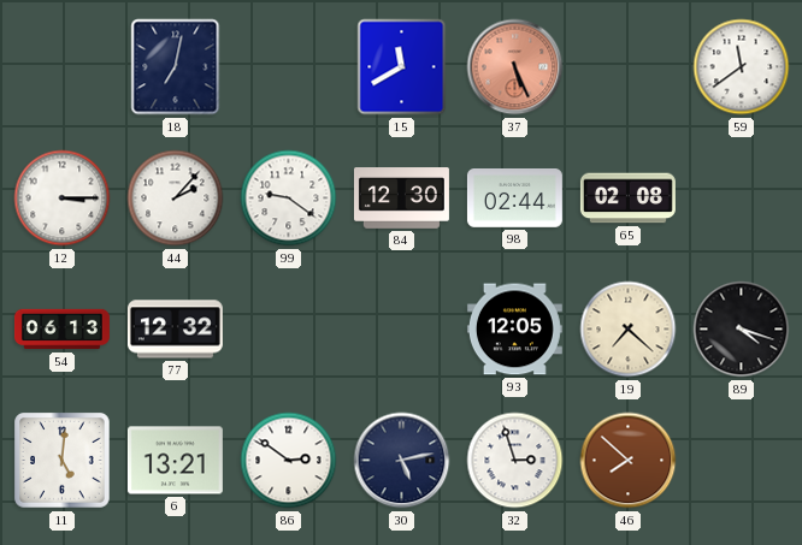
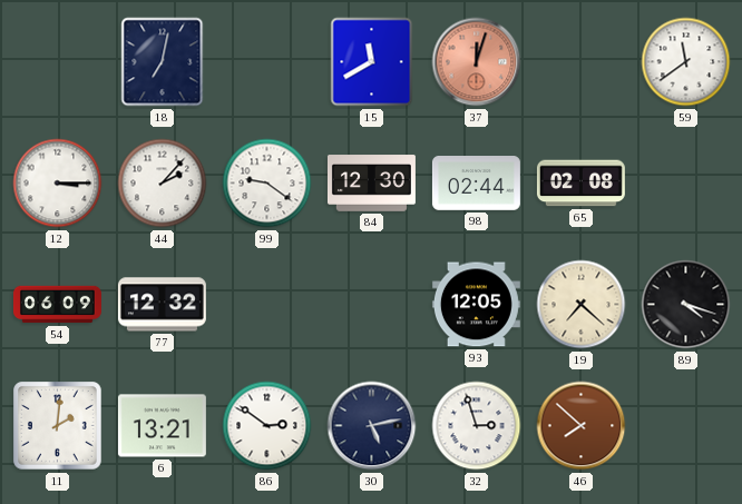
37: 5:26 -> 12:03 (477, 62)
54: 06:13 -> 06:09 (57, 305)
11: 5:01 -> 2:01 (58, 426)
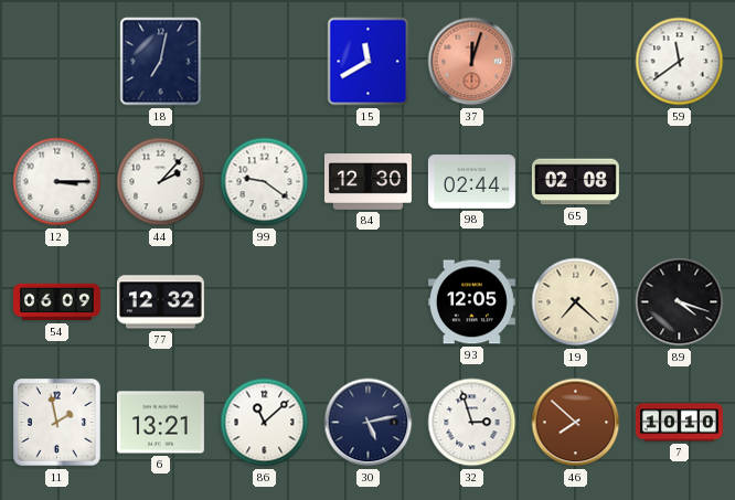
11: 2:01 -> 1:58 (57, 423)
86: 2:51 -> 11:08 (265, 423)
7: none -> 10:10 (679, 423)
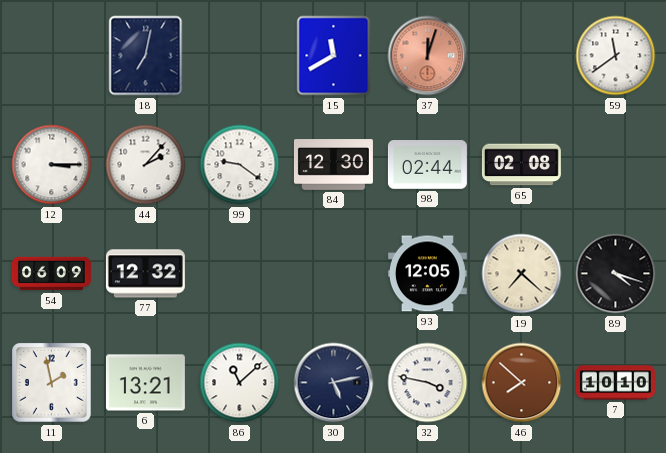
32: 2:57 -> 3:47 (428, 383)
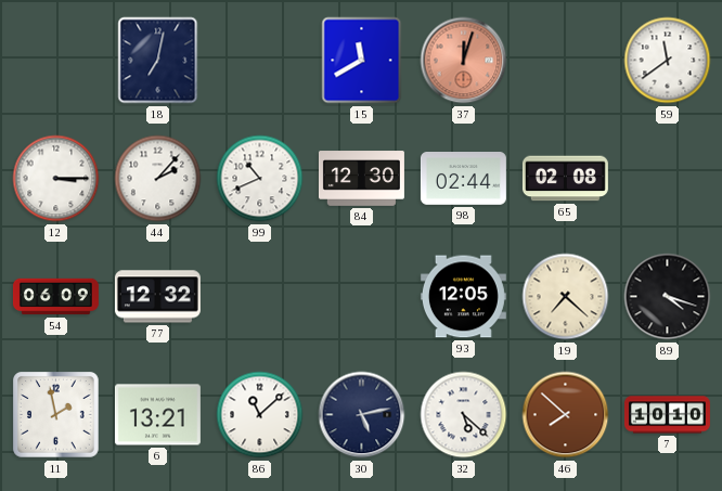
99: 9:21 -> 10:41 (260, 179)
32: 3:47 -> 5:22 (464, 415)
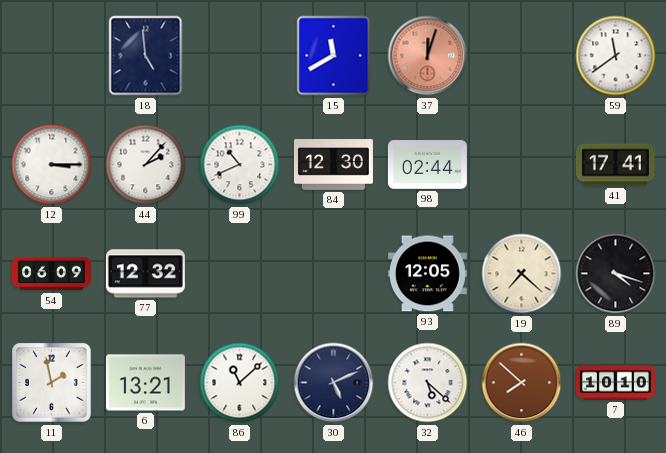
18: 7:02 -> 4:59 (146, 56)
65: 02:08 -> none (565, 179)
41: none -> 17:41 (615, 165)
30: 5:13 -> 5:11 (334, 383)
